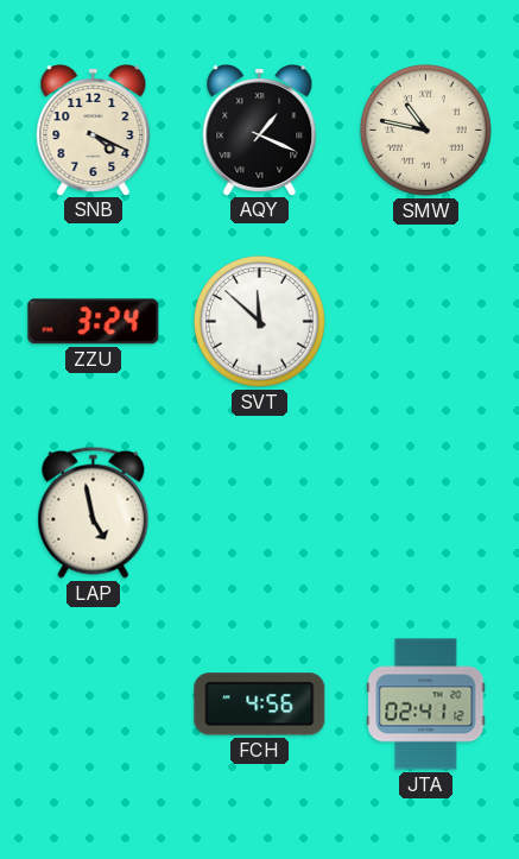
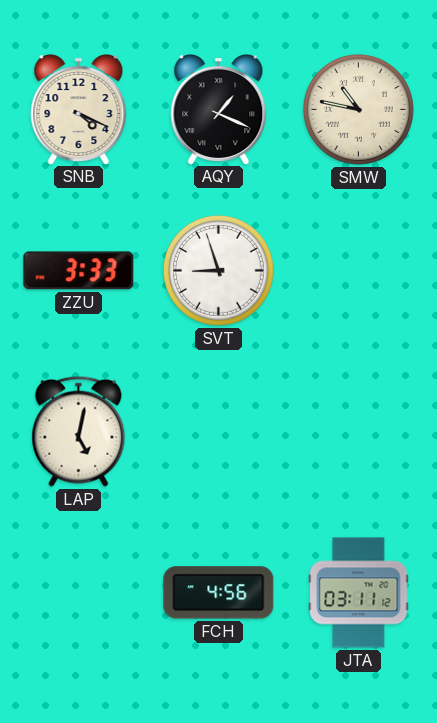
ZZU: 3:24 -> 3:33 (79, 271)
SVT: 11:52 -> 8:57 (219, 271)
LAP: 4:58 -> 5:02 (79, 431)
JTA: 02:41 -> 03:11 (359, 593)
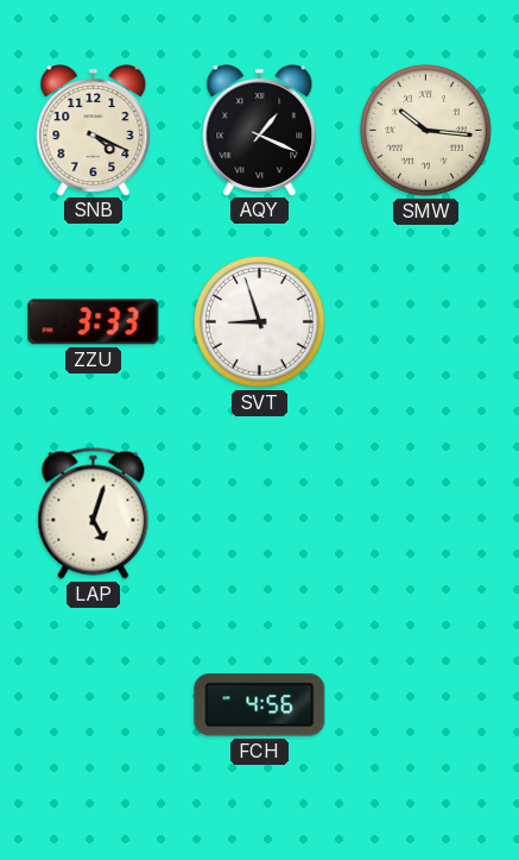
SMW: 10:47 -> 10:16 (426, 131)
LAP: 5:02 -> 5:03 (94, 513)
JTA: 03:11 -> none (359, 593)
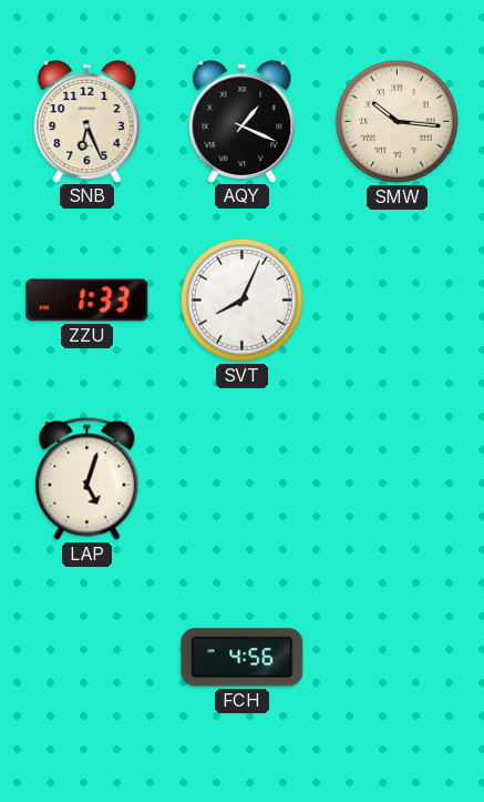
SNB: 4:19 -> 6:26 (87, 122)
ZZU: 3:33 -> 1:33 (87, 301)
SVT: 8:57 -> 8:04 (243, 301)
